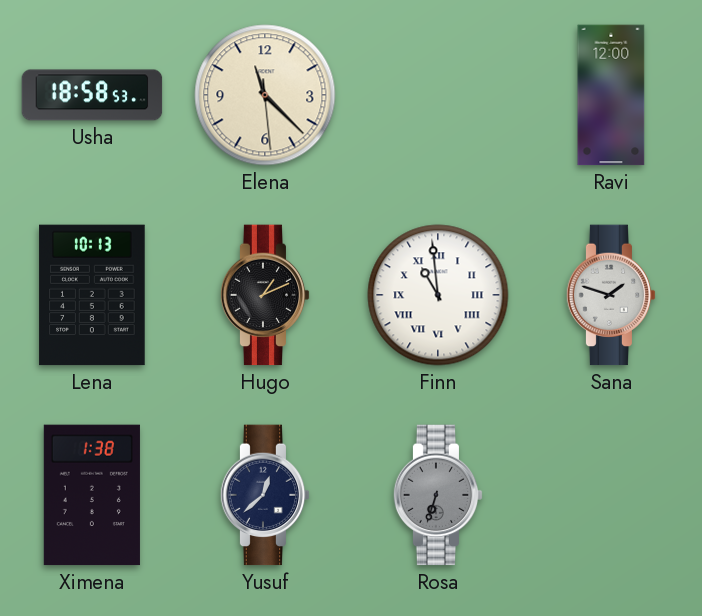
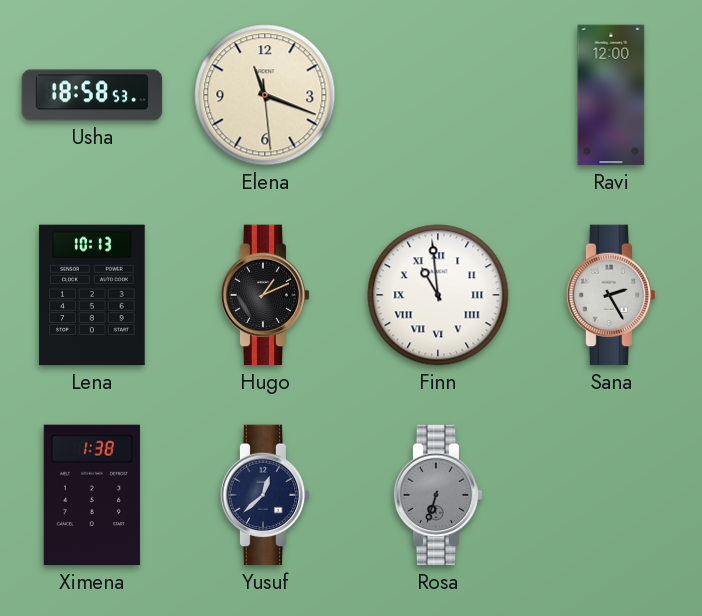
Elena: 11:22 -> 11:18 (265, 95)
Sana: 1:48 -> 2:25 (611, 295)
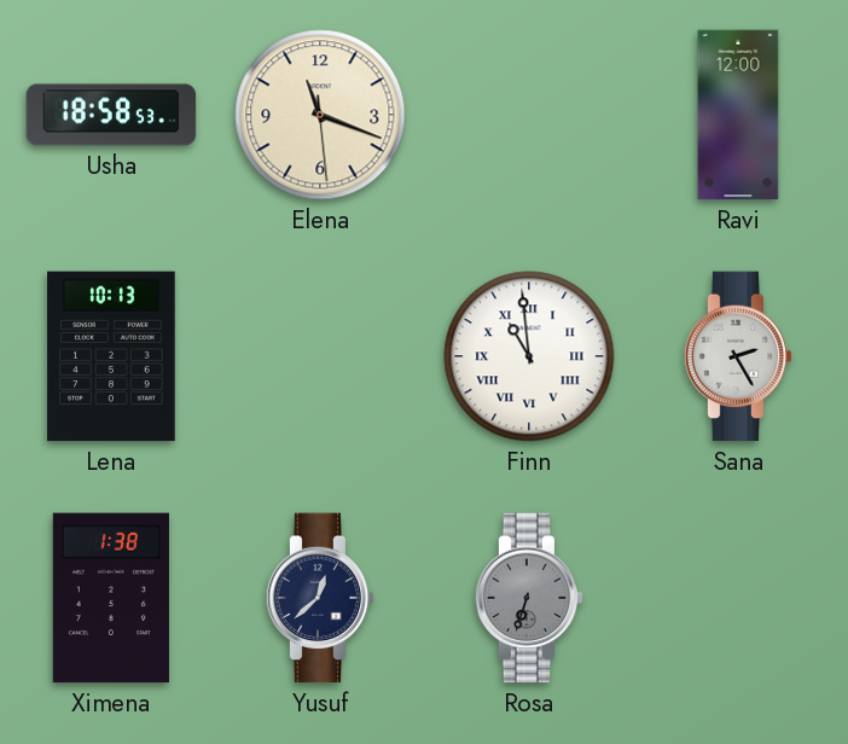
Hugo: 1:11 -> none (265, 295)
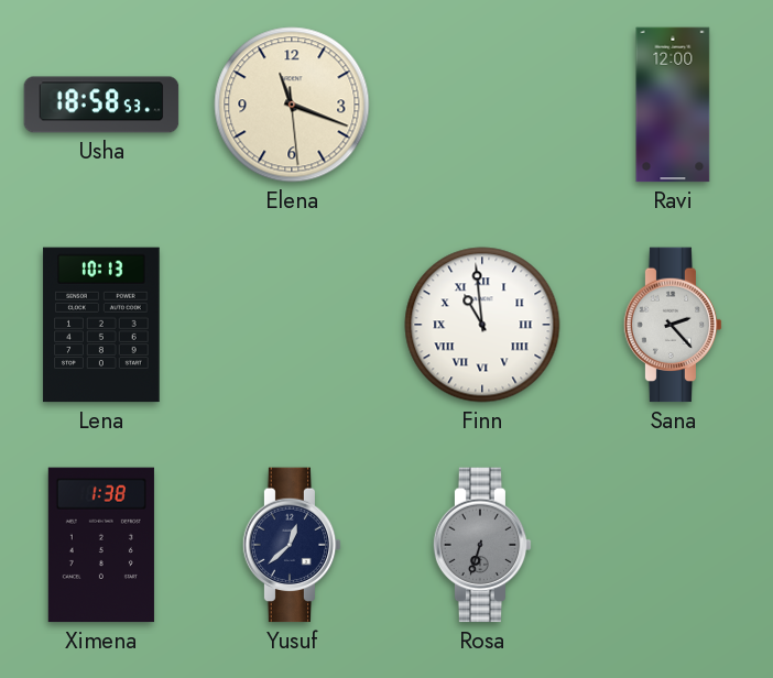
Sana: 2:25 -> 2:23 (673, 325)
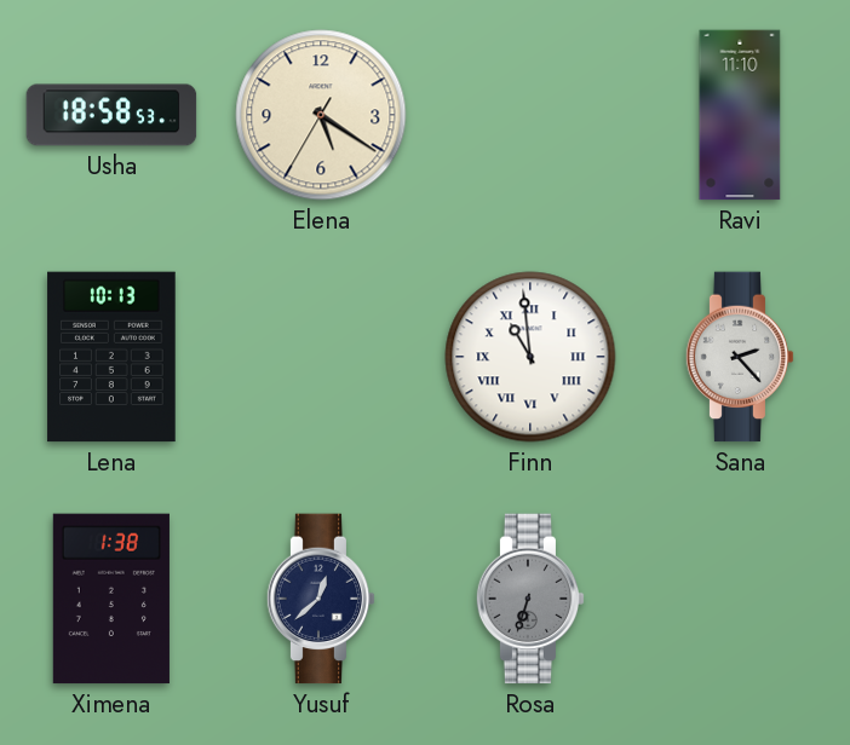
Elena: 11:18 -> 5:20 (321, 115)
Ravi: 12:00 -> 11:10 (740, 115)
